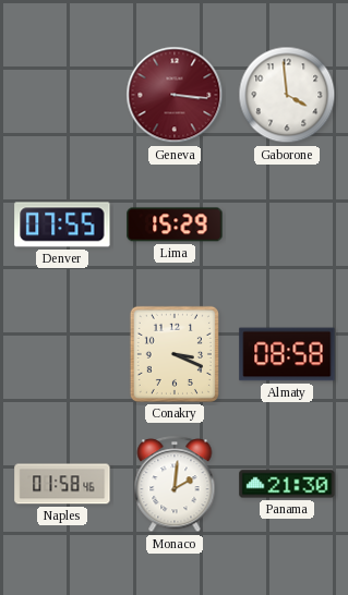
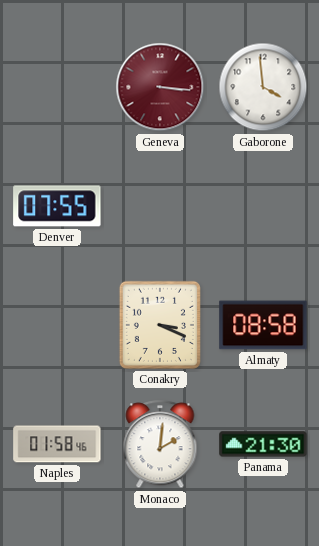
Lima: 15:29 -> none (175, 224)
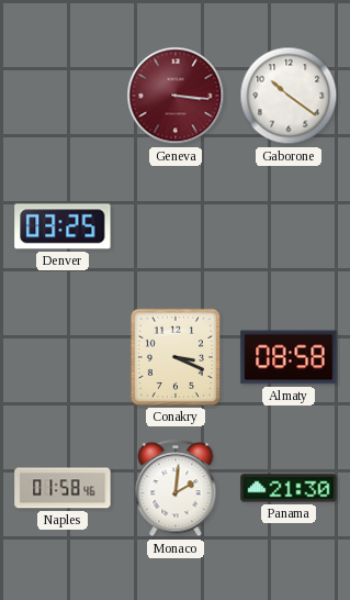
Gaborone: 3:59 -> 10:21 (289, 96)
Denver: 07:55 -> 03:25 (63, 226)
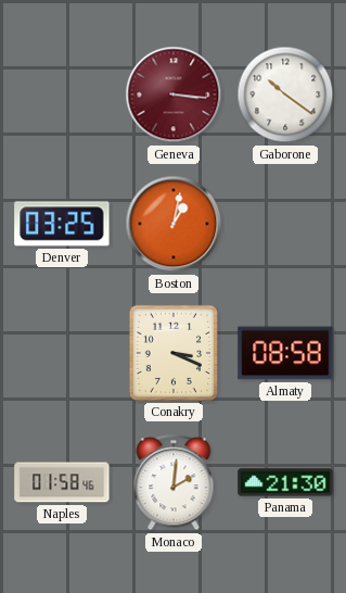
Boston: none -> 1:02 (174, 224)
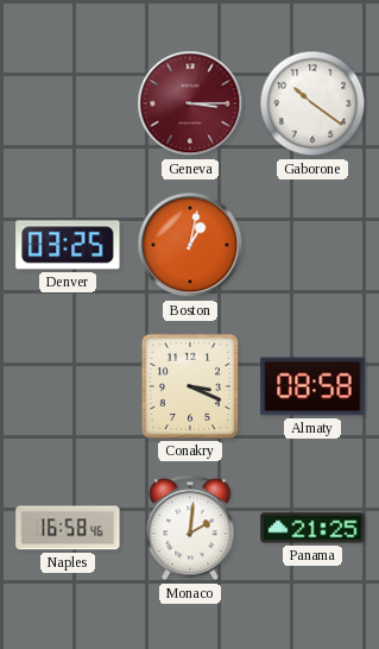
Geneva: 3:16 -> 3:15 (190, 103)
Naples: 01:58 -> 16:58 (68, 528)
Panama: 21:30 -> 21:25 (312, 528)
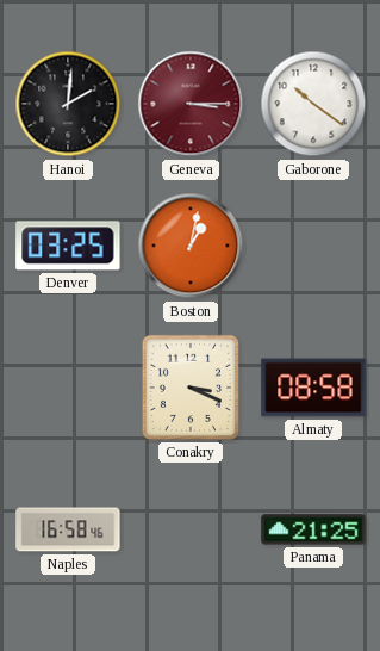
Hanoi: none -> 2:01 (68, 104)
Monaco: 2:01 -> none (190, 529)
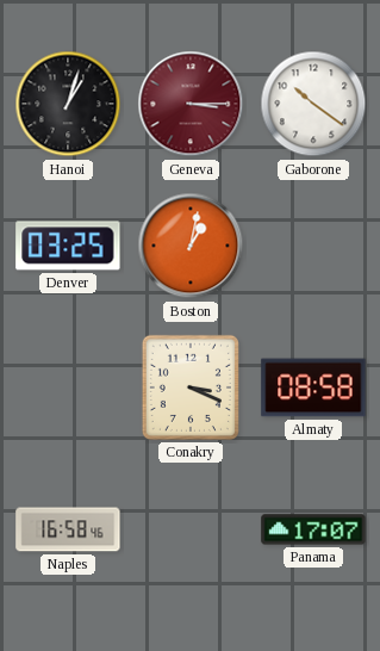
Hanoi: 2:01 -> 1:03 (68, 104)
Panama: 21:25 -> 17:07 (313, 529)
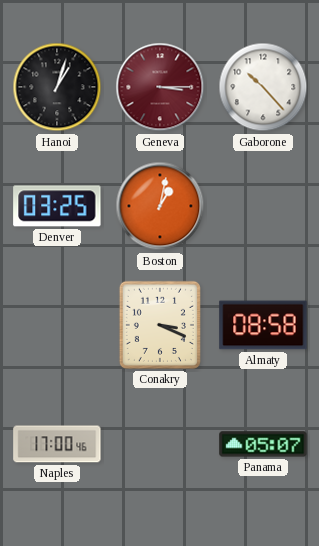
Gaborone: 10:21 -> 10:23 (263, 87)
Naples: 16:58 -> 17:00 (57, 444)
Panama: 17:07 -> 05:07 (263, 444)
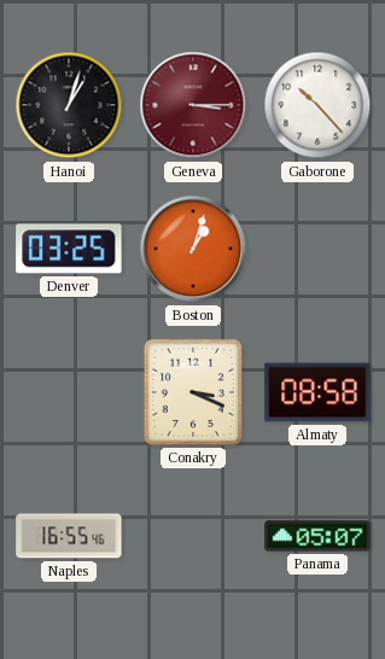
Boston: 1:02 -> 1:03 (193, 249)
Naples: 17:00 -> 16:55 (69, 536)
